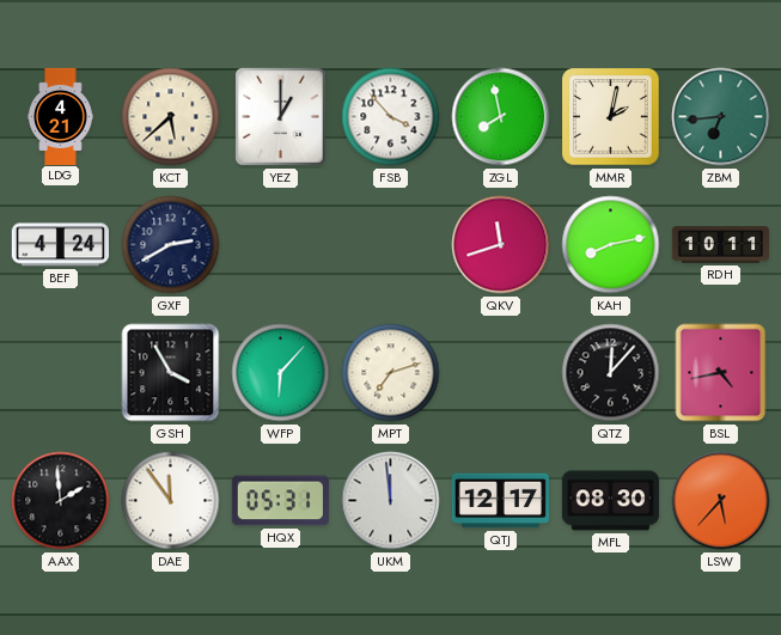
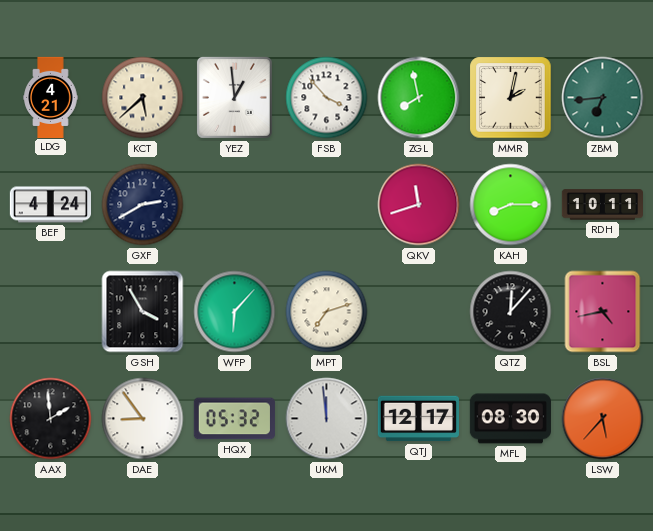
YEZ: 1:00 -> 12:59 (234, 97)
KAH: 8:13 -> 8:15 (511, 205)
DAE: 11:54 -> 8:54 (143, 419)
HQX: 05:31 -> 05:32 (234, 419)
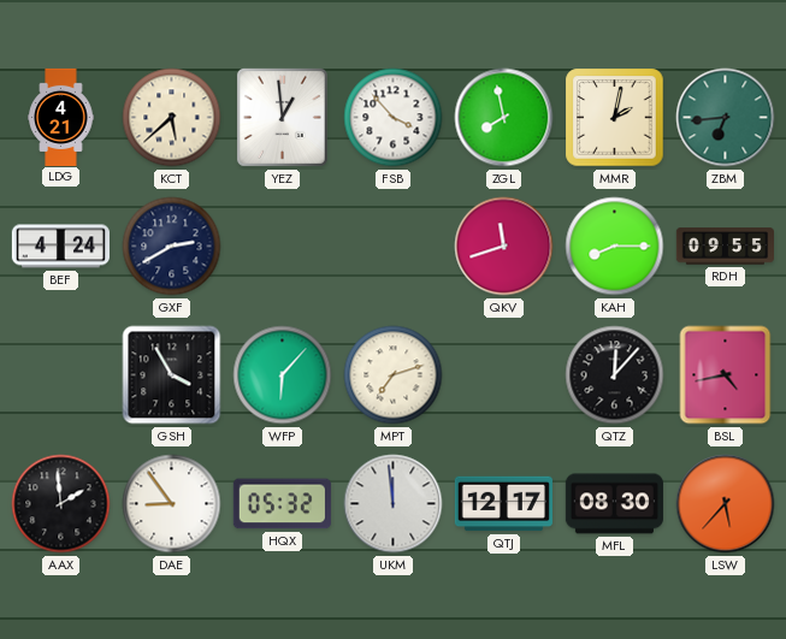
RDH: 10:11 -> 09:55 (725, 247)
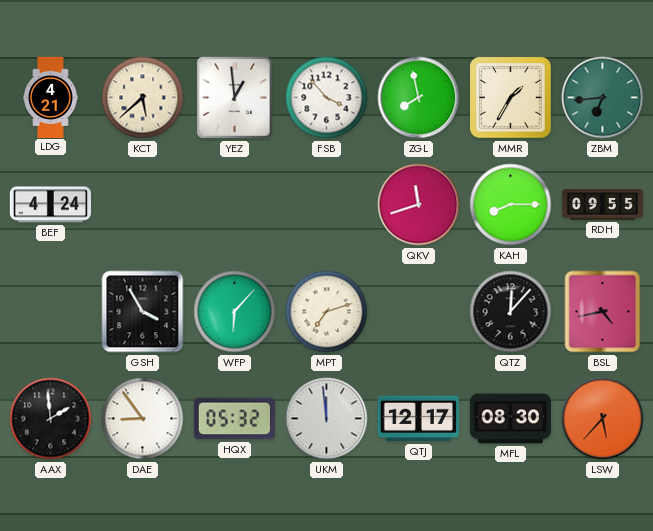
MMR: 2:02 -> 1:35 (511, 98)
GXF: 2:40 -> none (172, 247)
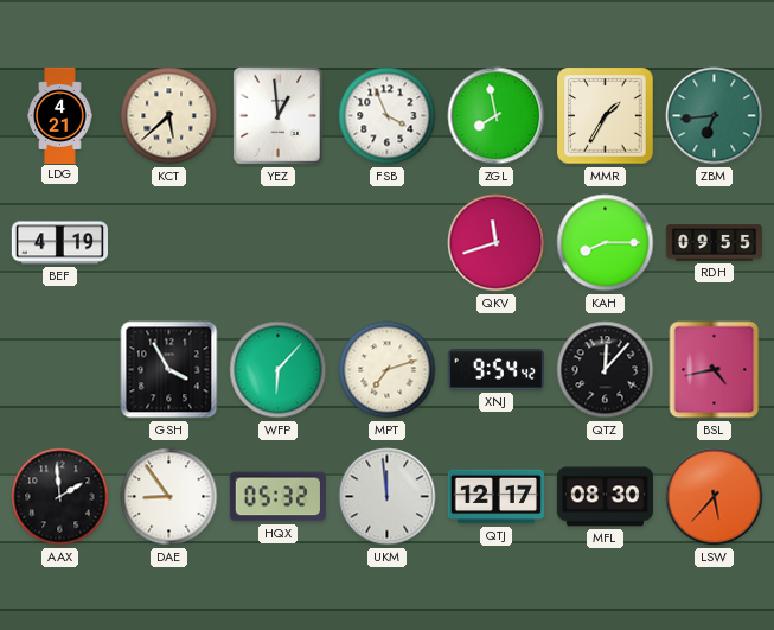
FSB: 3:53 -> 3:56 (388, 116)
BEF: 4:24 -> 4:19 (59, 243)
XNJ: none -> 9:54 (495, 370)
